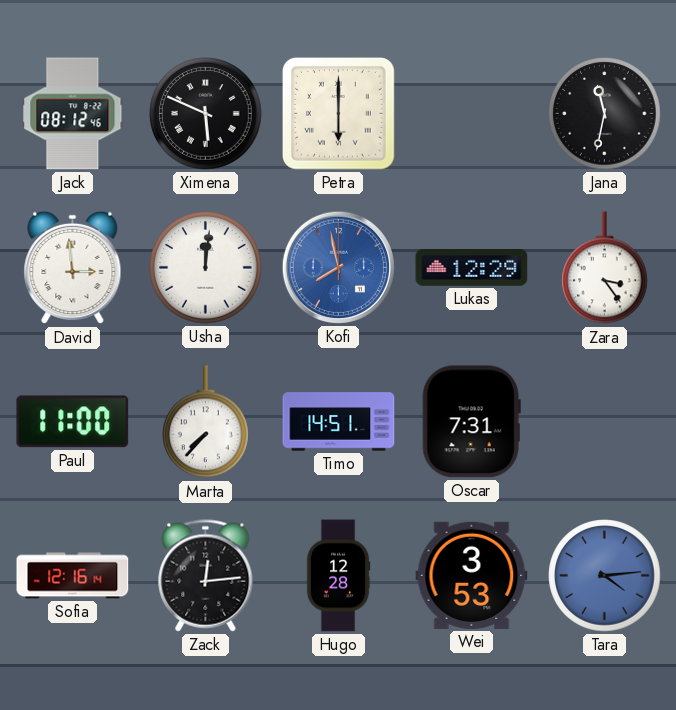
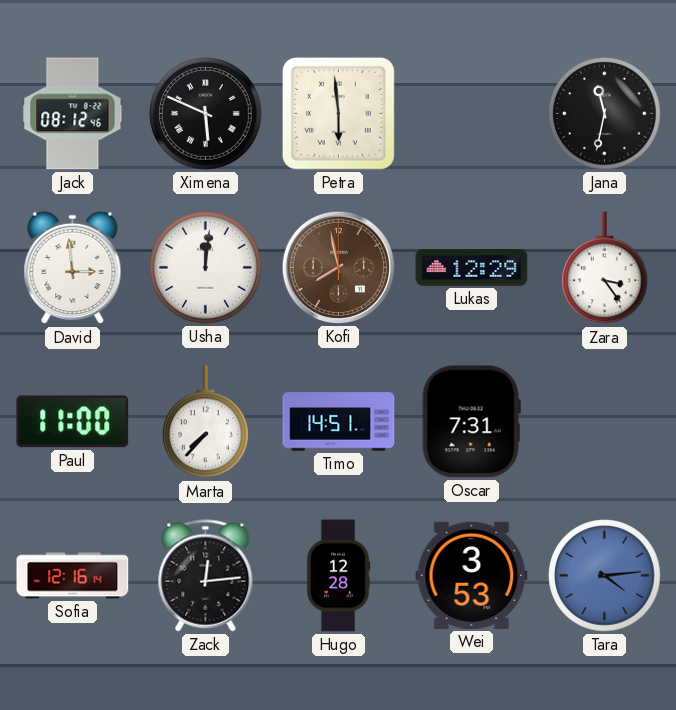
Petra: 6:00 -> 5:59 (339, 114)
Kofi dial: blue -> brown (338, 267)
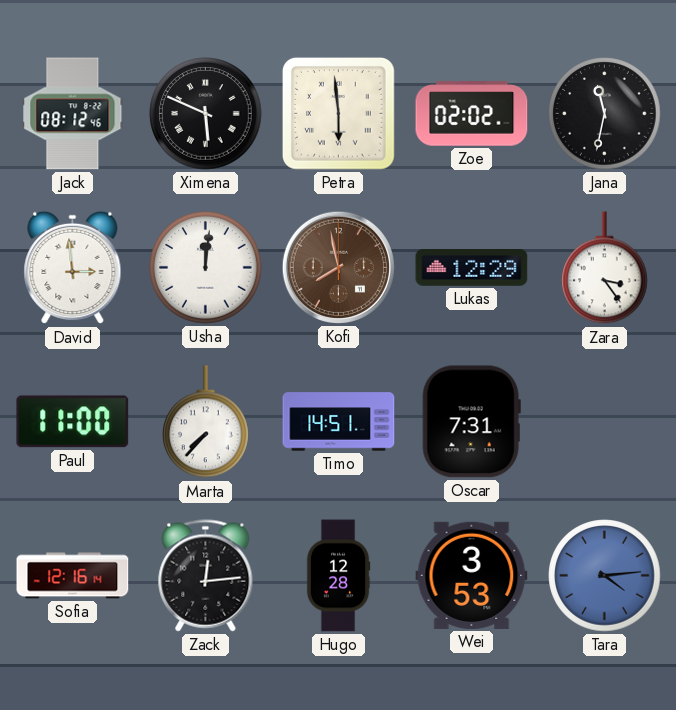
Zoe: none -> 02:02 (472, 114)
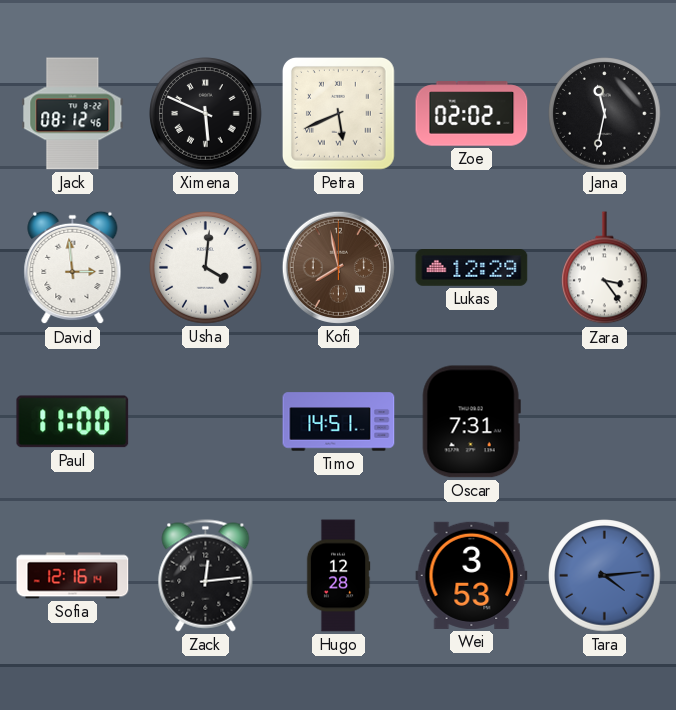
Petra: 5:59 -> 5:41 (339, 114)
Usha: 12:01 -> 4:01 (206, 268)
Marta: 7:37 -> none (206, 422)
